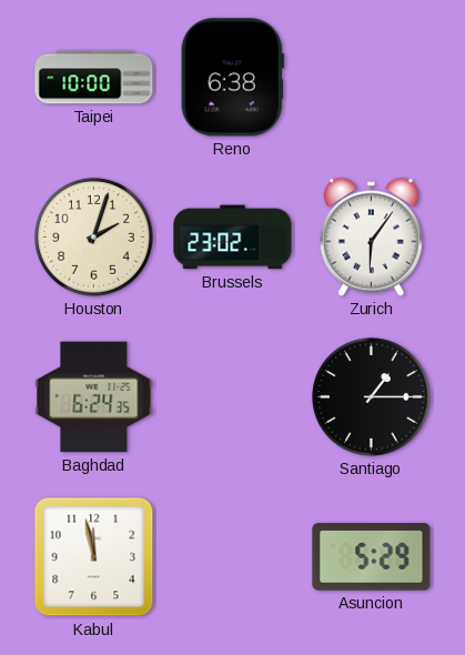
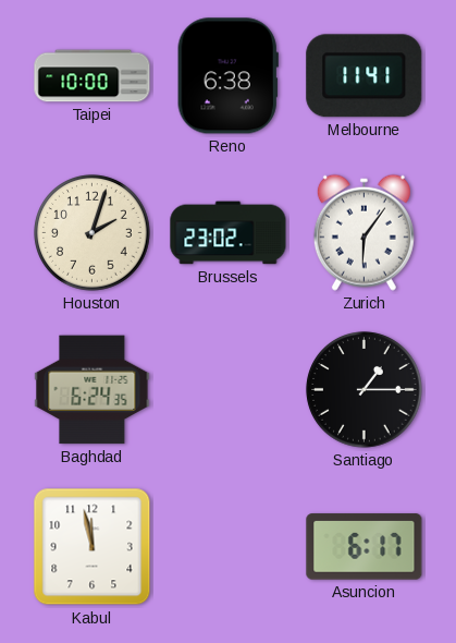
Melbourne: none -> 11:41 (365, 76)
Asuncion: 5:29 -> 6:17 (365, 547)
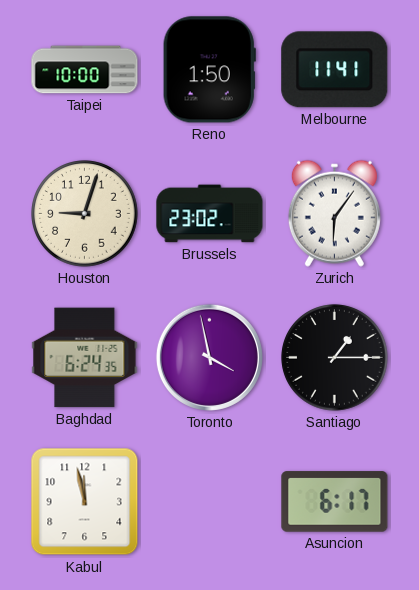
Reno: 6:38 -> 1:50 (209, 70)
Houston: 2:03 -> 9:03 (85, 214)
Toronto: none -> 3:58 (209, 357)
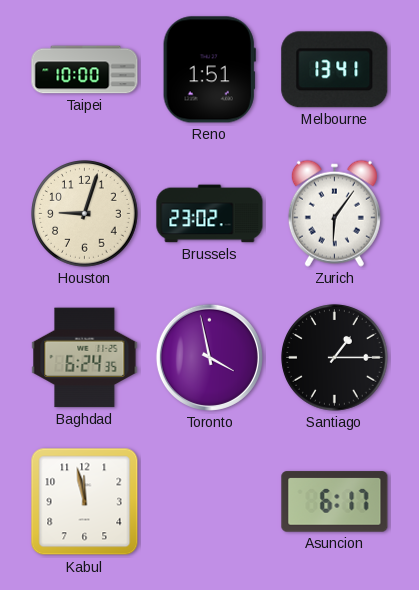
Reno: 1:50 -> 1:51 (209, 70)
Melbourne: 11:41 -> 13:41 (335, 70)
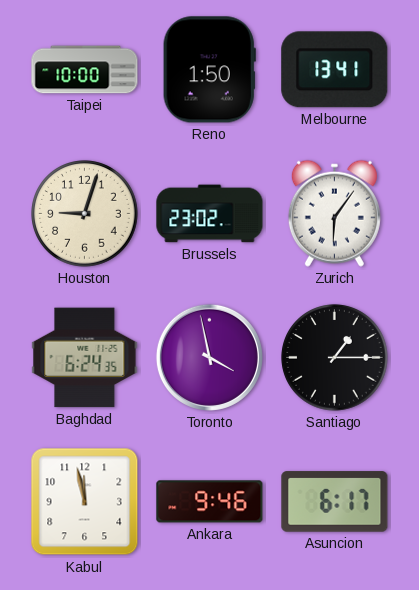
Reno: 1:51 -> 1:50 (209, 70)
Ankara: none -> 9:46 (210, 502)
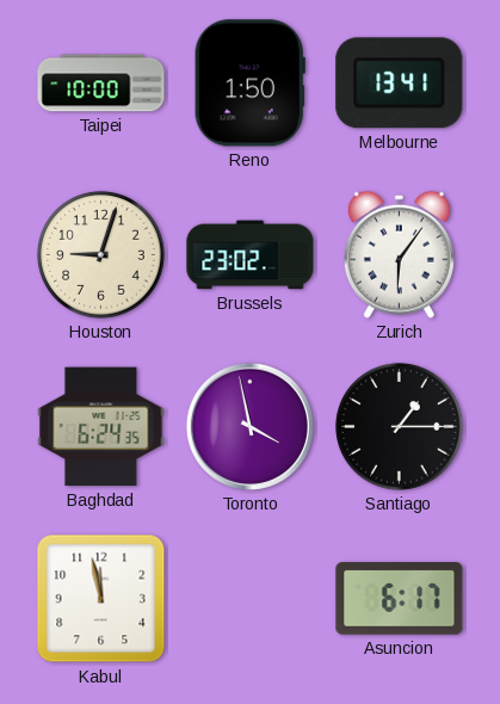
Ankara: 9:46 -> none (210, 502)
